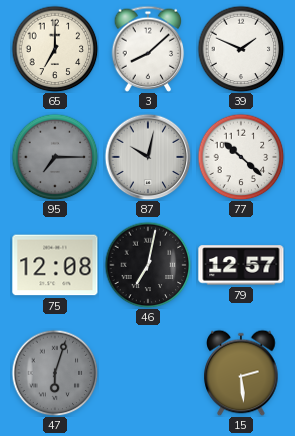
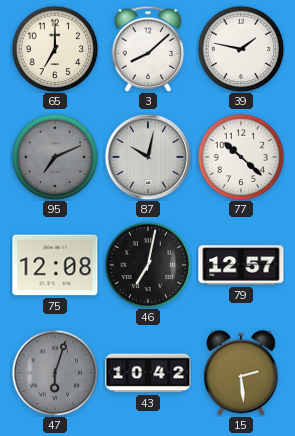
39: 1:49 -> 1:47 (241, 49)
95: 7:15 -> 7:11 (55, 157)
43: none -> 10:42 (148, 373)
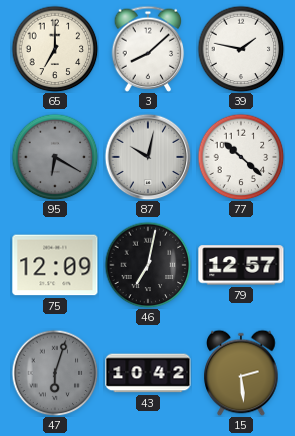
95: 7:11 -> 6:20 (55, 157)
75: 12:08 -> 12:09 (55, 265)
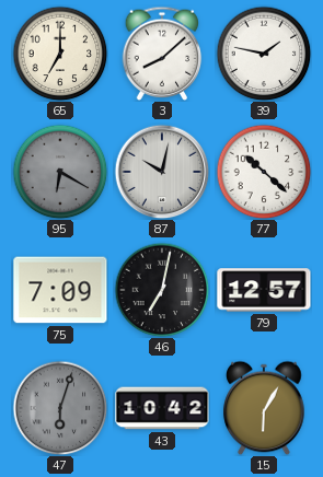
75: 12:09 -> 7:09 (60, 290)
15: 2:29 -> 6:05 (264, 408)
